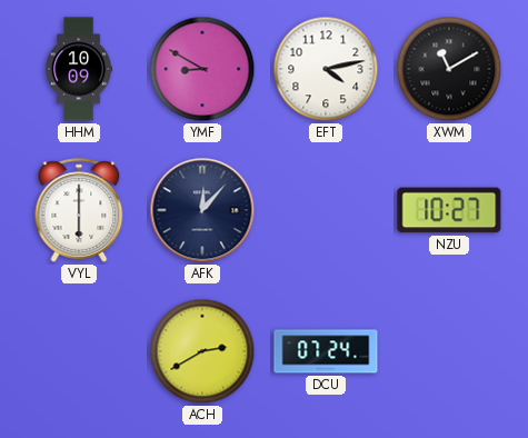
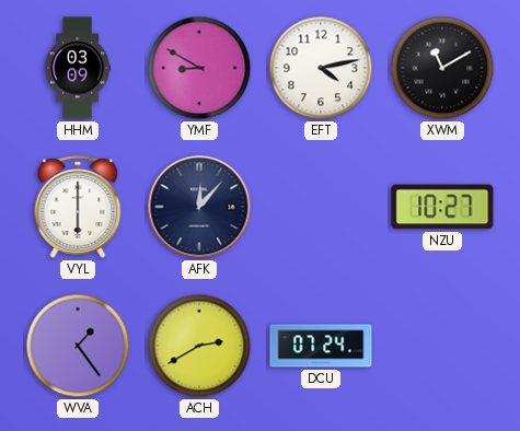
HHM: 10:09 -> 03:09 (77, 68)
WVA: none -> 1:24 (78, 346)
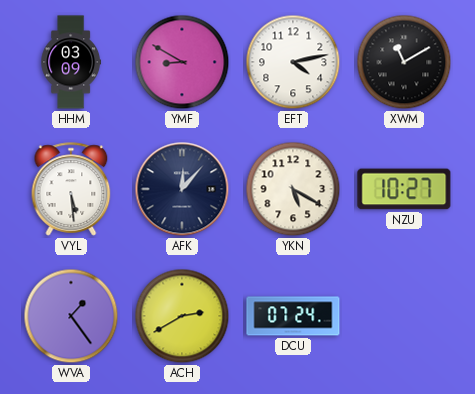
VYL: 6:00 -> 5:29 (71, 189)
YKN: none -> 5:20 (293, 189)
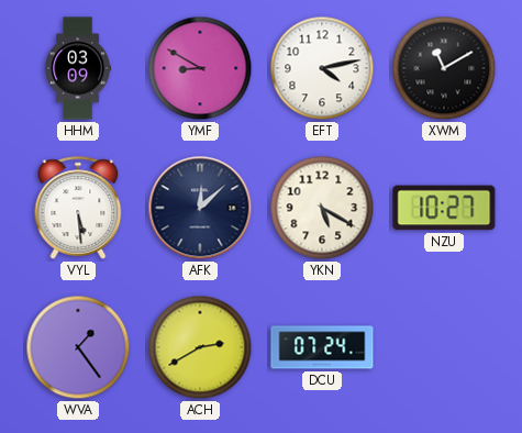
AFK: 12:07 -> 12:08 (200, 208)
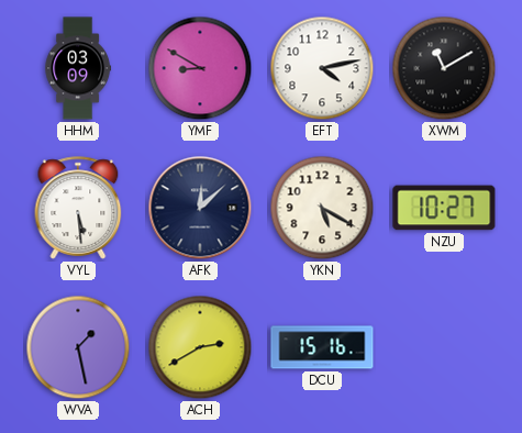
WVA: 1:24 -> 1:28 (78, 347)
DCU: 07:24 -> 15:16 (322, 347)
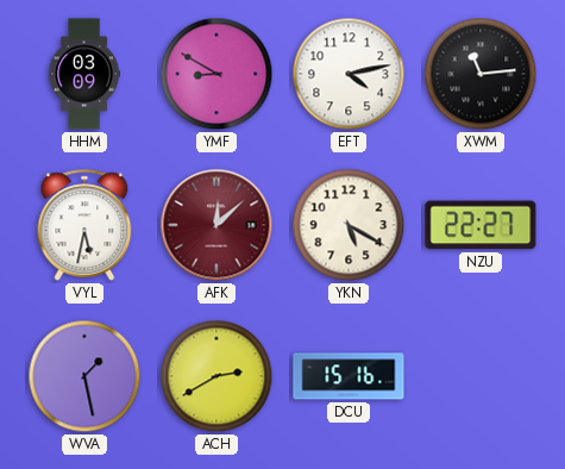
XWM: 11:10 -> 11:14 (481, 74)
VYL: 5:29 -> 5:32 (84, 225)
AFK dial: navy -> burgundy (216, 225)
NZU: 10:27 -> 22:27 (481, 225)
